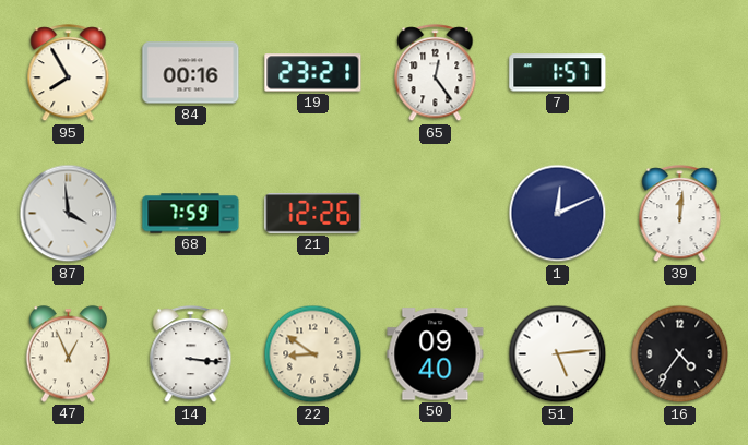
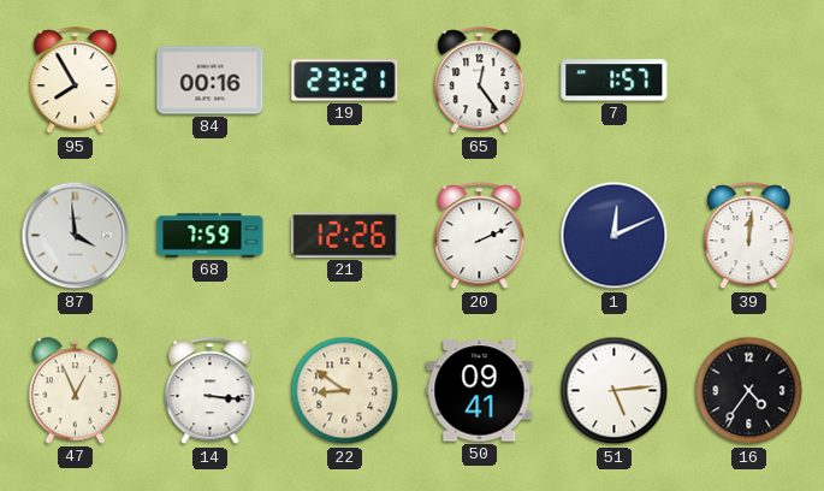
20: none -> 2:11 (480, 236)
50: 09:40 -> 09:41 (480, 391)
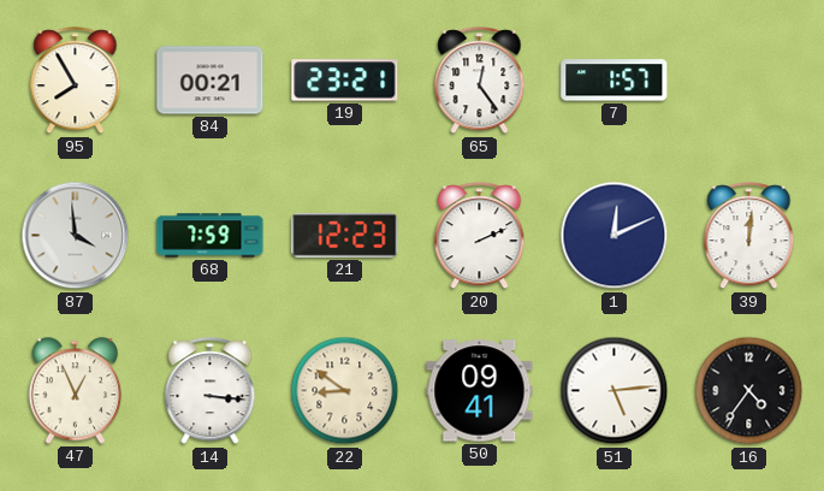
84: 00:16 -> 00:21 (211, 81)
21: 12:26 -> 12:23 (345, 236)
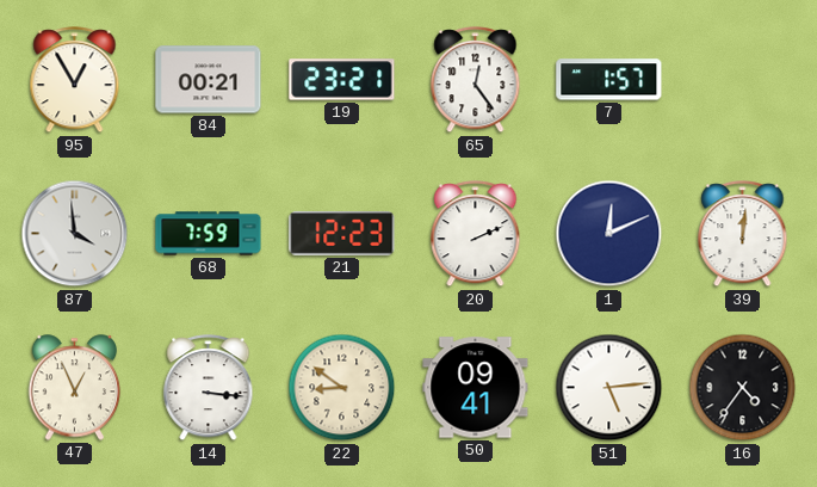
95: 7:55 -> 12:55 (75, 80)
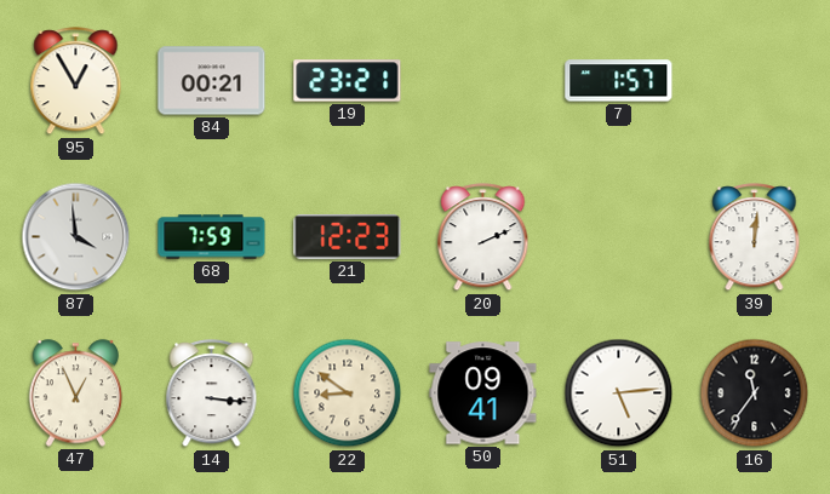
65: 12:24 -> none (476, 80)
1: 12:11 -> none (609, 234)
16: 4:36 -> 11:36 (755, 394)
